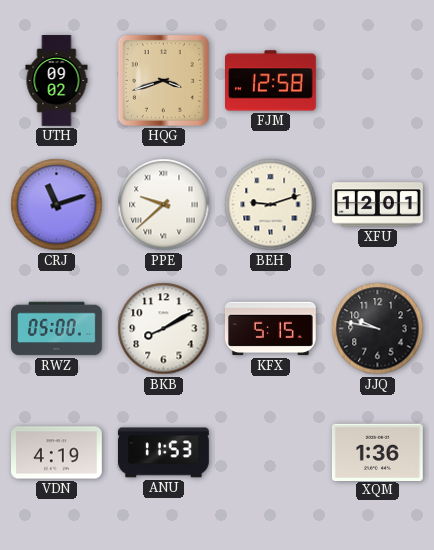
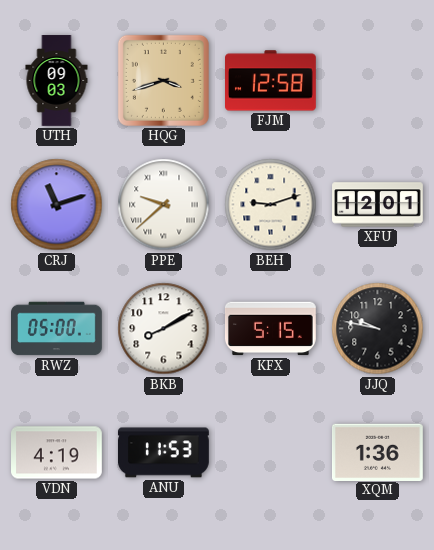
UTH: 09:02 -> 09:03 (57, 81)
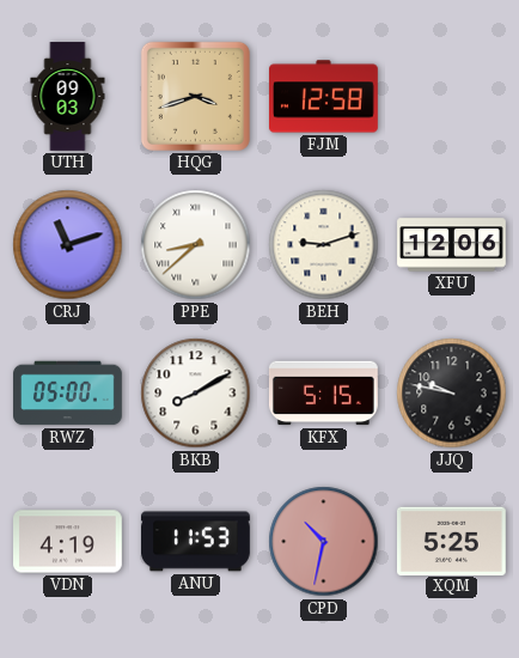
PPE: 9:38 -> 8:38 (196, 245)
XFU: 12:01 -> 12:06 (452, 245)
CPD: none -> 10:32 (324, 542)
XQM: 1:36 -> 5:25 (452, 541)
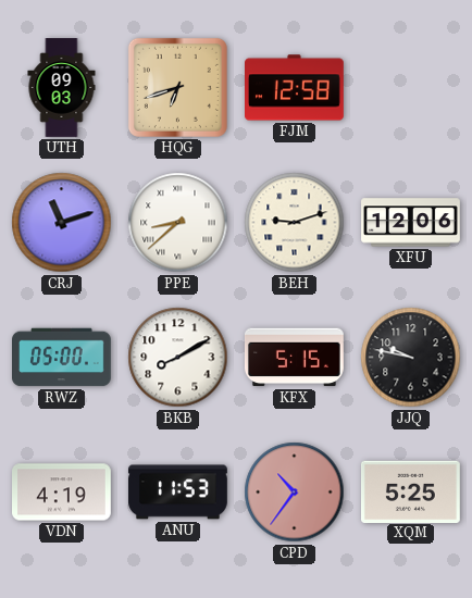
HQG: 3:42 -> 6:42 (177, 87)
CPD: 10:32 -> 10:36 (295, 493)
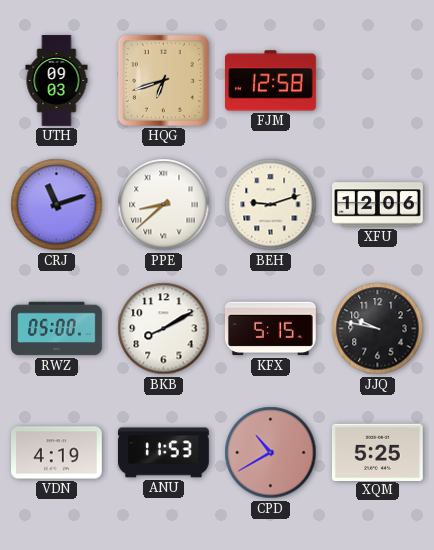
CPD: 10:36 -> 10:40 (271, 453)
